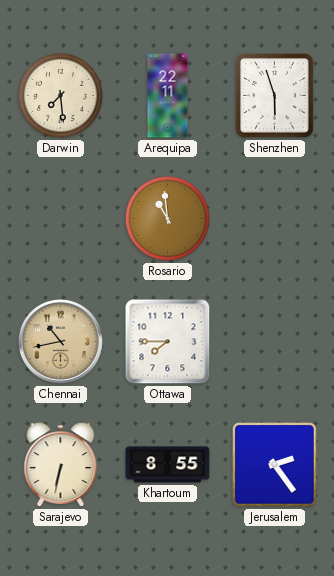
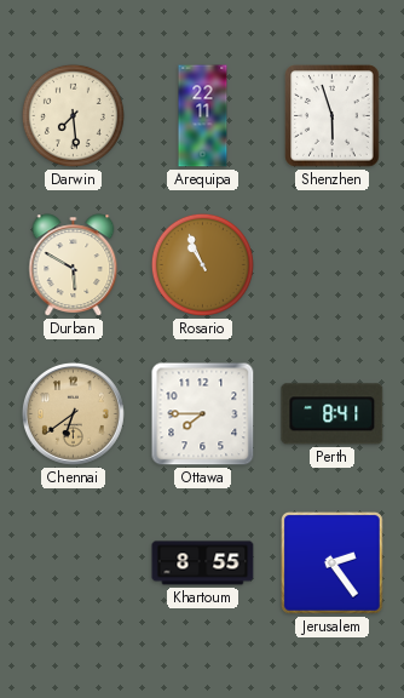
Durban: none -> 5:50 (74, 265)
Rosario: 10:59 -> 10:56 (202, 264)
Chennai: 10:43 -> 6:39 (73, 413)
Perth: none -> 8:41 (333, 414)
Sarajevo: 6:32 -> none (61, 465)
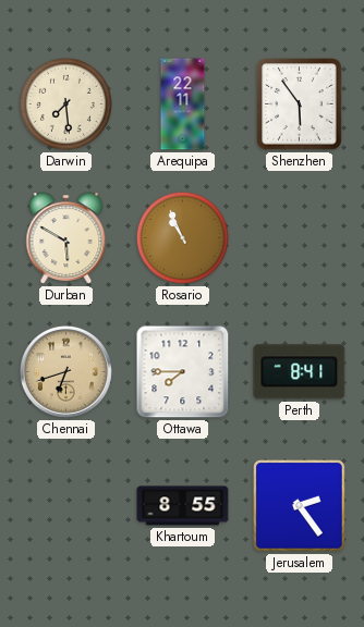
Shenzhen: 5:57 -> 5:54 (300, 104)
Chennai: 6:39 -> 6:42 (65, 371)
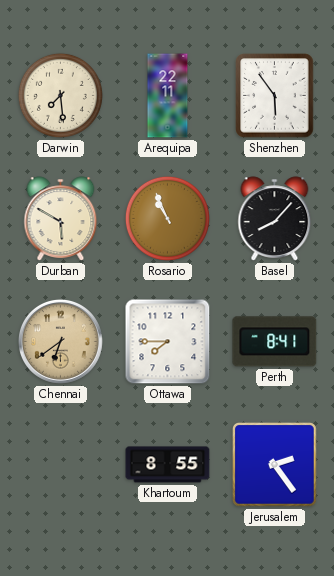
Basel: none -> 8:07 (275, 219)
Chennai: 6:42 -> 6:39 (60, 341)
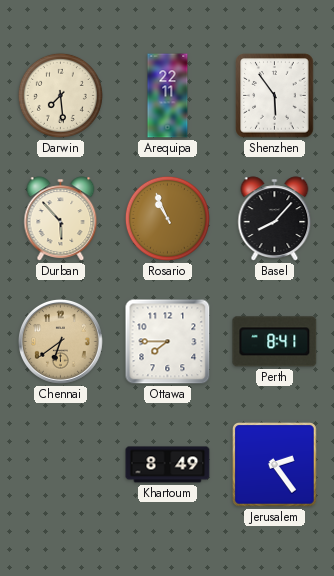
Durban: 5:50 -> 5:53 (61, 219)
Khartoum: 8:55 -> 8:49 (168, 465)
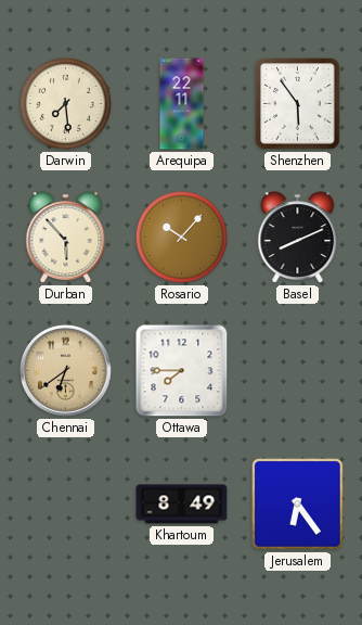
Rosario: 10:56 -> 10:07 (181, 237)
Basel: 8:07 -> 8:11 (298, 238)
Perth: 8:41 -> none (275, 342)
Jerusalem: 2:24 -> 6:24 (298, 505)
